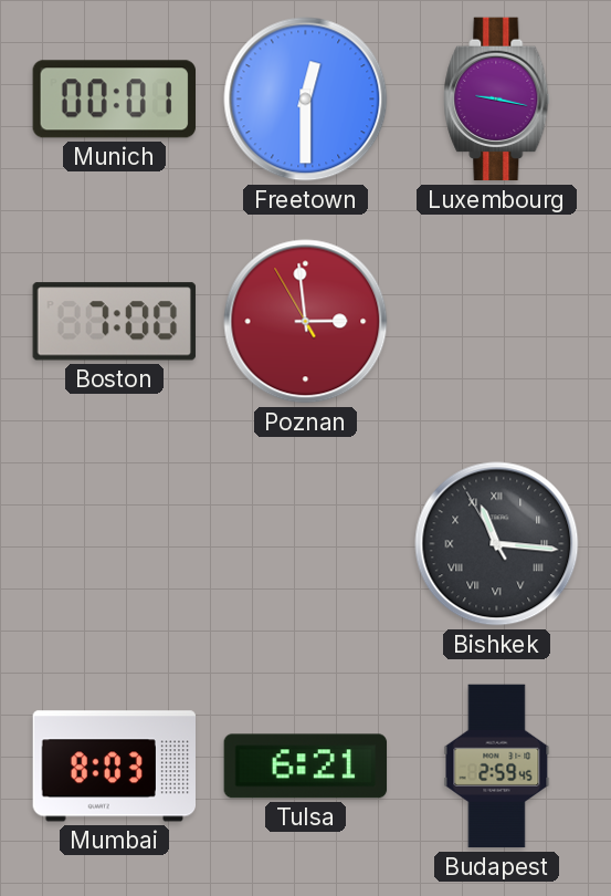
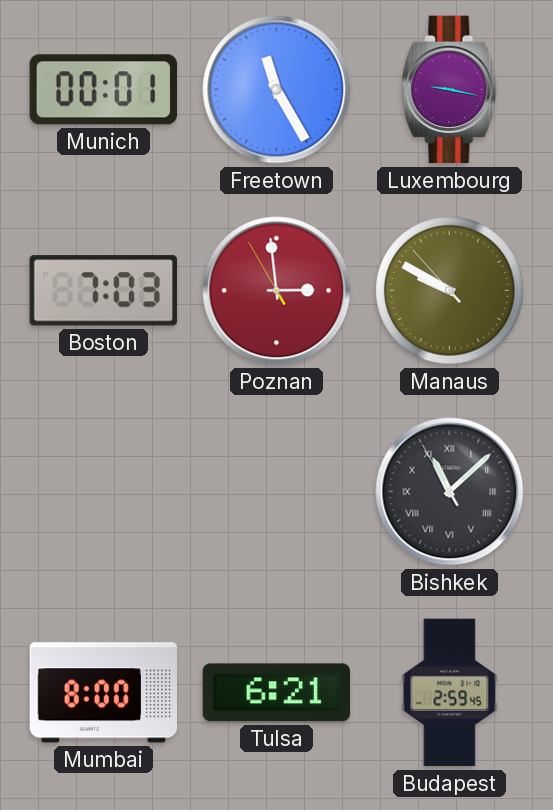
Freetown: 12:30 -> 11:25 (277, 90)
Boston: 7:00 -> 7:03 (103, 291)
Manaus: none -> 9:49 (450, 291)
Bishkek: 11:15 -> 11:07 (450, 492)
Mumbai: 8:03 -> 8:00 (103, 693)
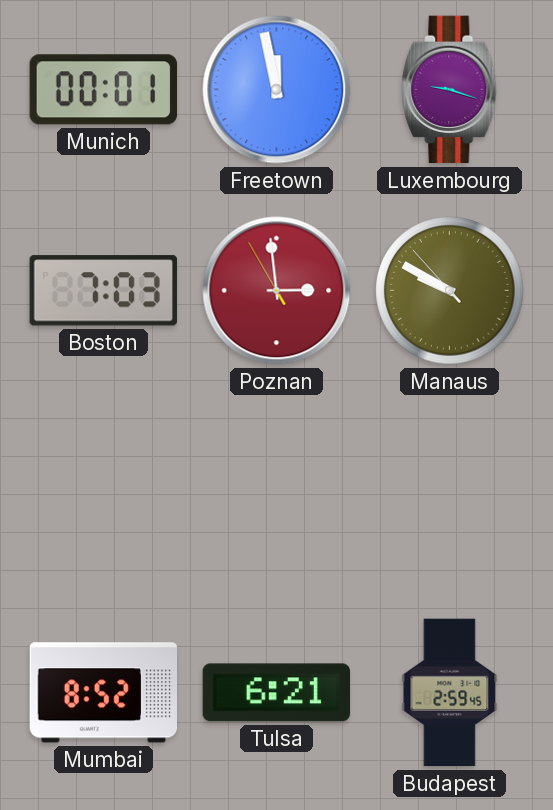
Freetown: 11:25 -> 11:58 (277, 90)
Luxembourg: 9:17 -> 9:18 (450, 90)
Bishkek: 11:07 -> none (450, 492)
Mumbai: 8:00 -> 8:52 (103, 693)
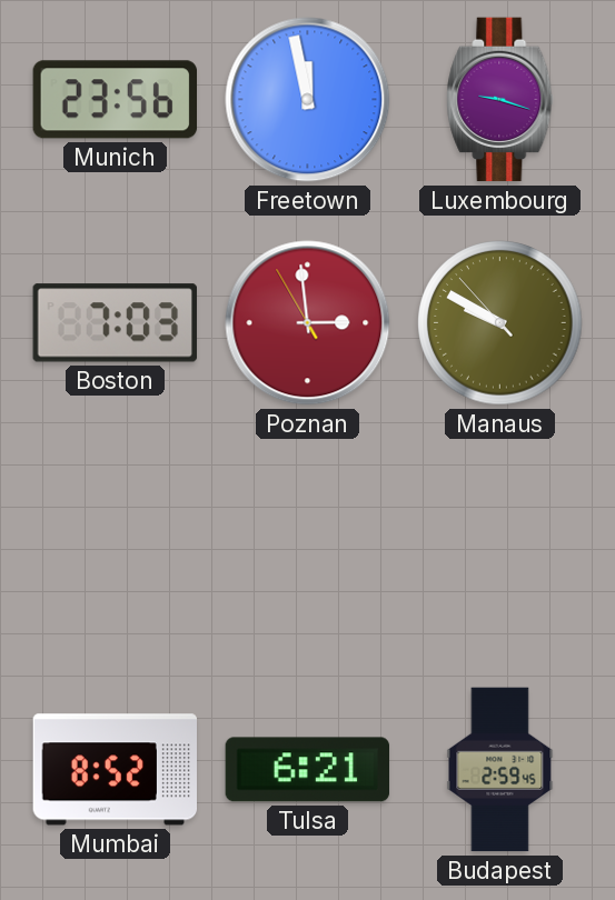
Munich: 00:01 -> 23:56 (115, 100)
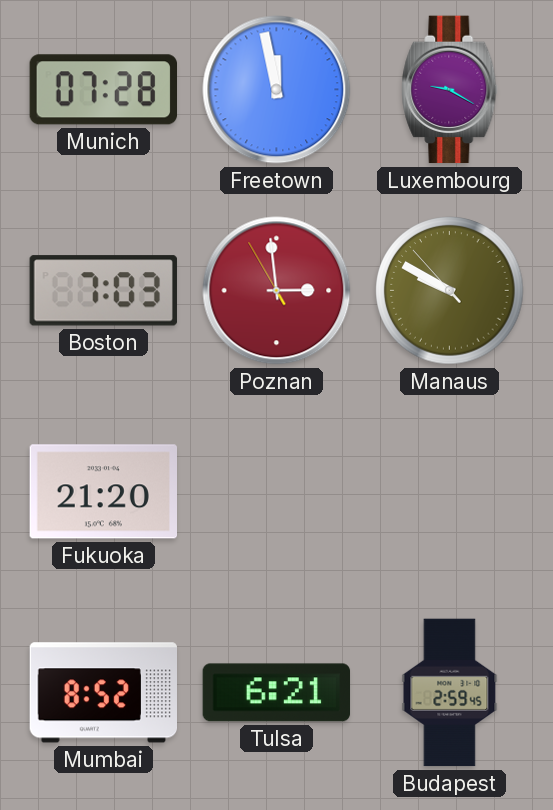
Munich: 23:56 -> 07:28 (103, 90)
Luxembourg: 9:18 -> 9:20 (450, 90)
Fukuoka: none -> 21:20 (103, 492)
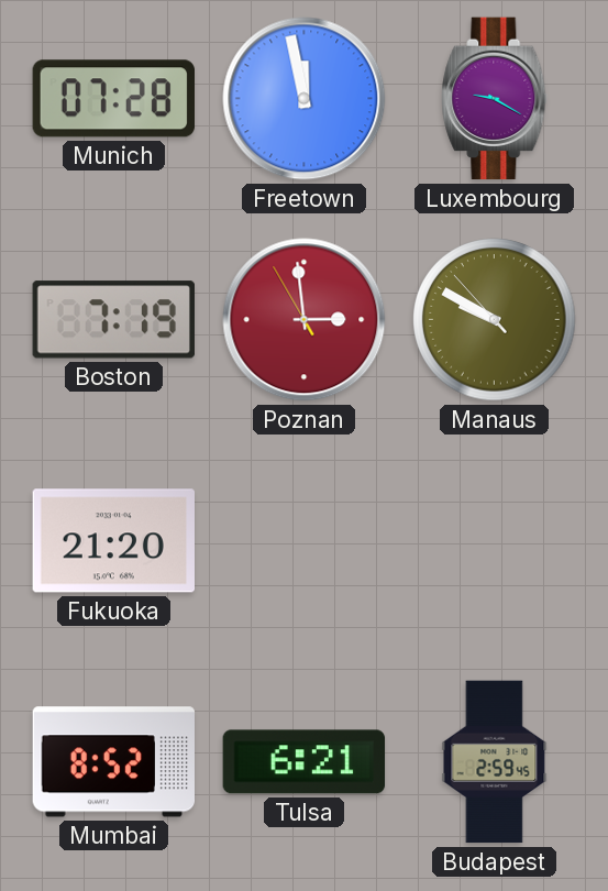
Boston: 7:03 -> 7:19 (113, 320)
